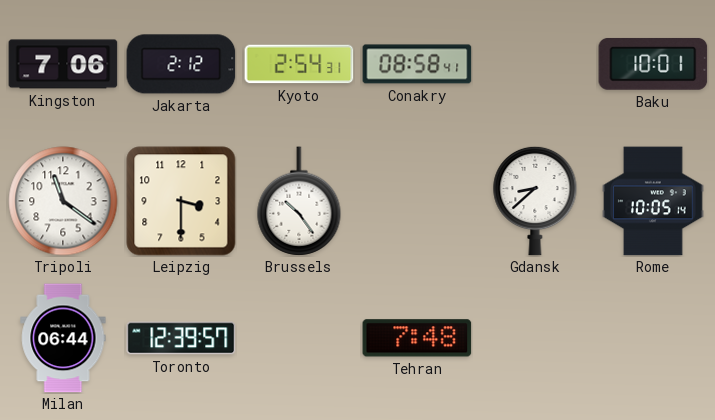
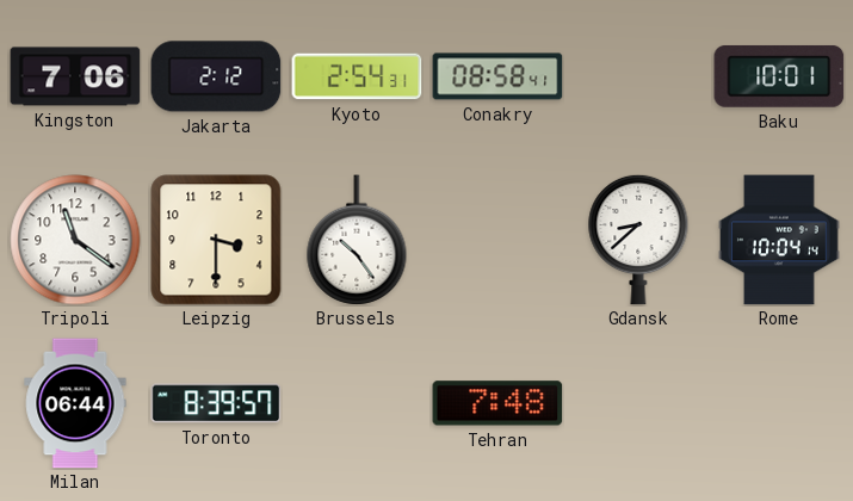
Rome: 10:05 -> 10:04 (779, 240)
Toronto: 12:39 -> 8:39 (216, 403)
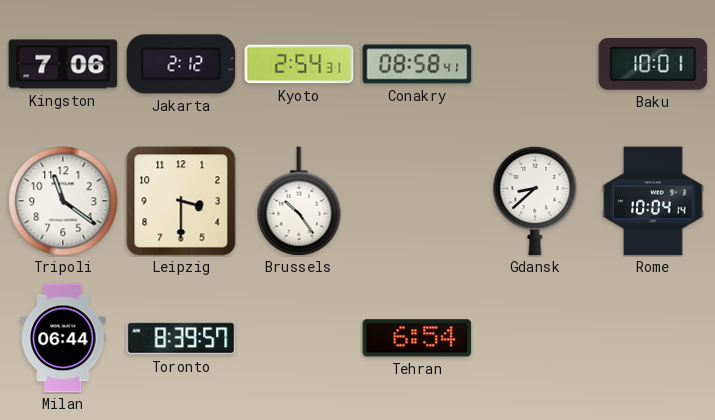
Tehran: 7:48 -> 6:54 (417, 338)
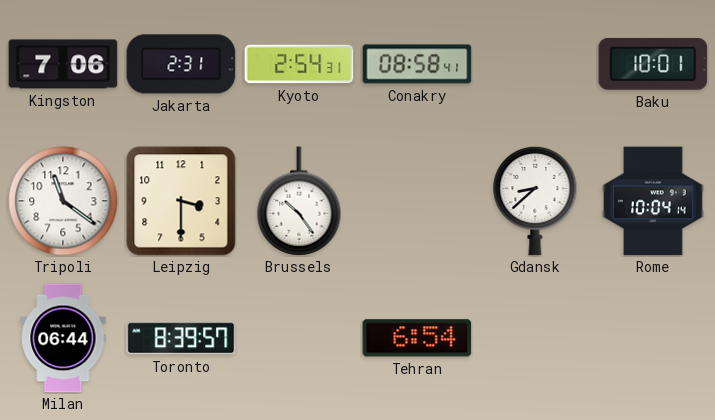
Jakarta: 2:12 -> 2:31 (181, 64)
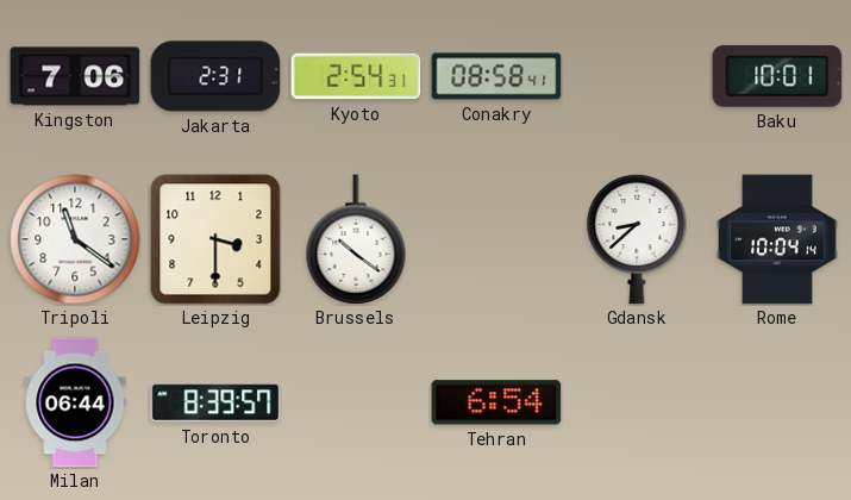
Brussels: 10:24 -> 10:21 (356, 239)
